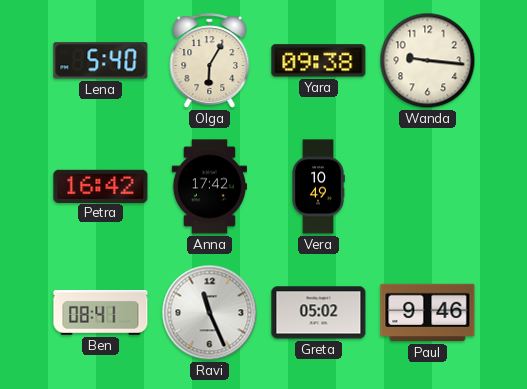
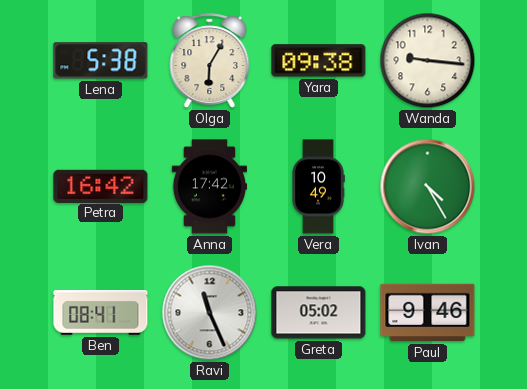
Lena: 5:40 -> 5:38 (101, 61)
Ivan: none -> 4:25 (428, 187)
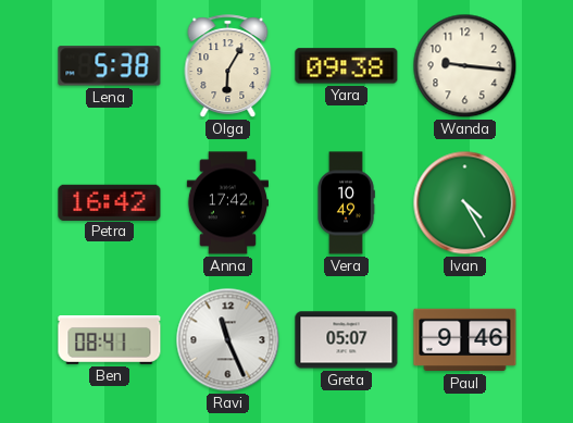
Greta: 05:02 -> 05:07 (347, 340)
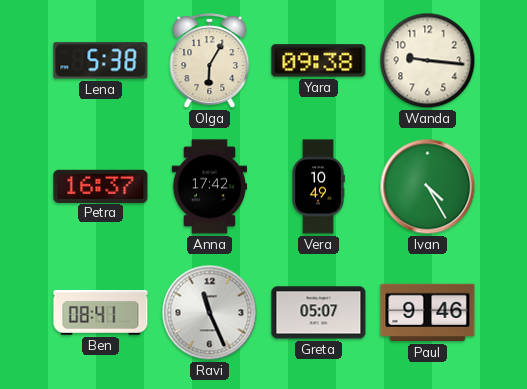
Petra: 16:42 -> 16:37 (101, 186)
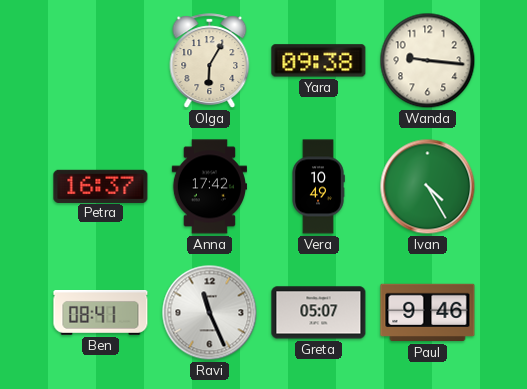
Lena: 5:38 -> none (101, 61)
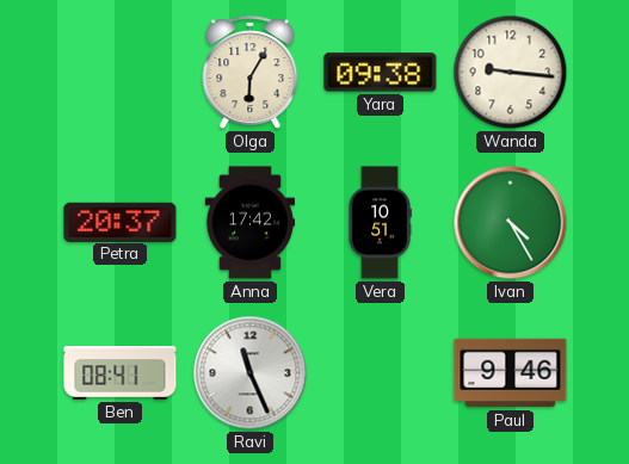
Petra: 16:37 -> 20:37 (121, 222)
Vera: 10:49 -> 10:51 (380, 223)
Greta: 05:07 -> none (319, 313)
